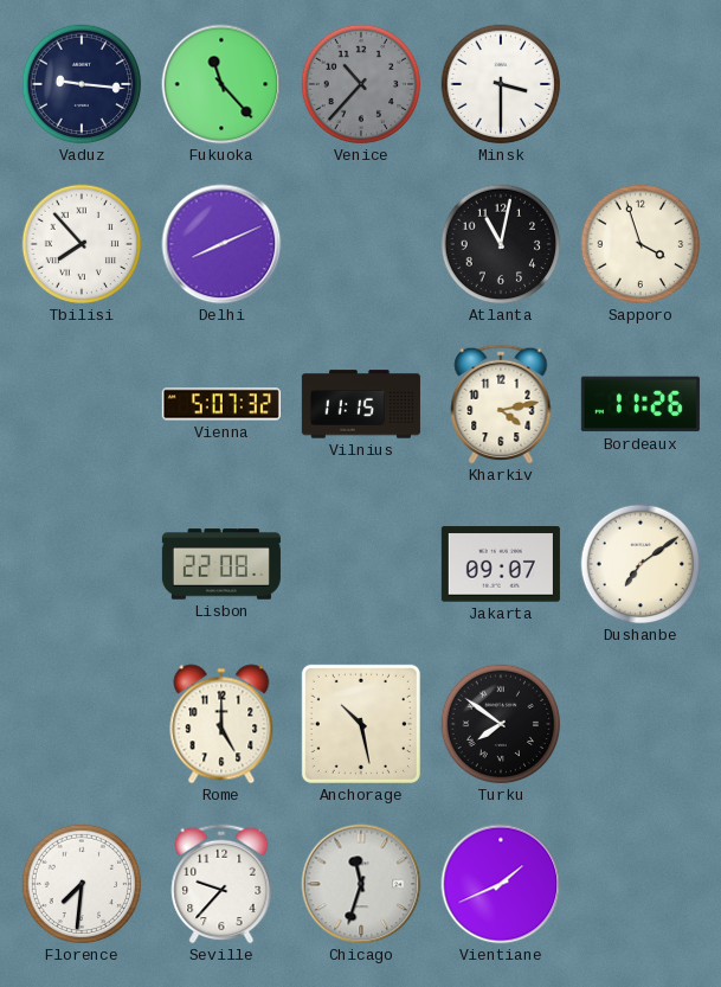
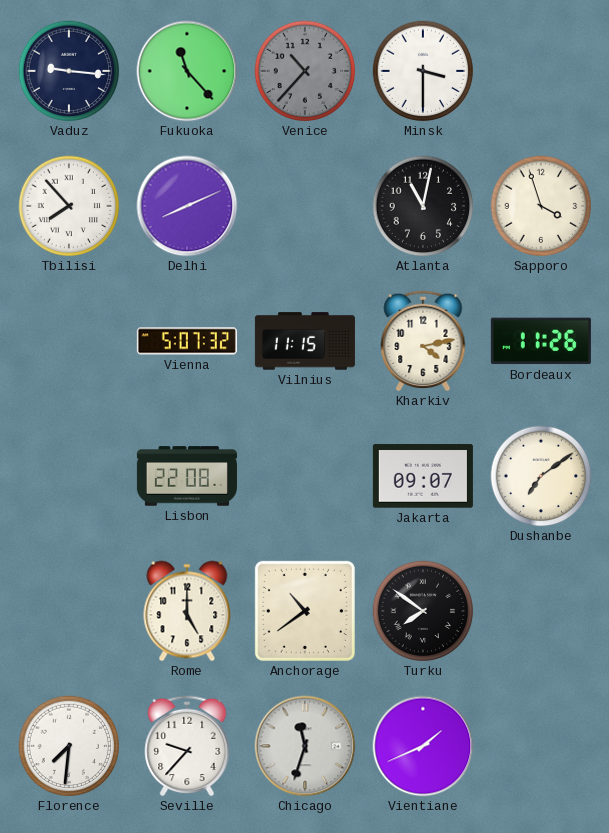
Anchorage: 10:28 -> 10:39 (305, 611)
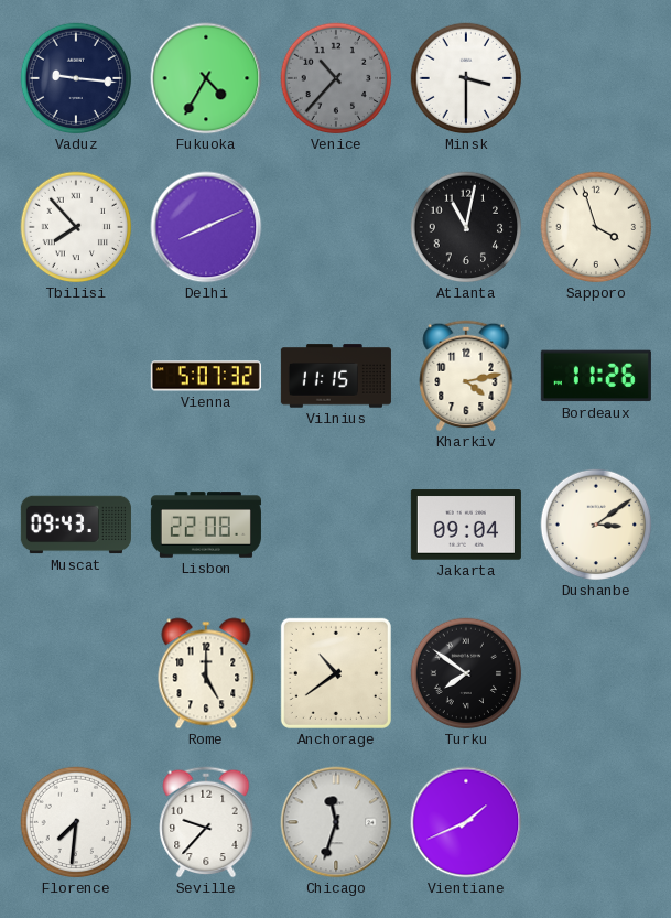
Fukuoka: 11:23 -> 4:35 (206, 78)
Muscat: none -> 09:43 (76, 525)
Jakarta: 09:07 -> 09:04 (466, 525)
Dushanbe: 7:09 -> 3:09 (596, 525)
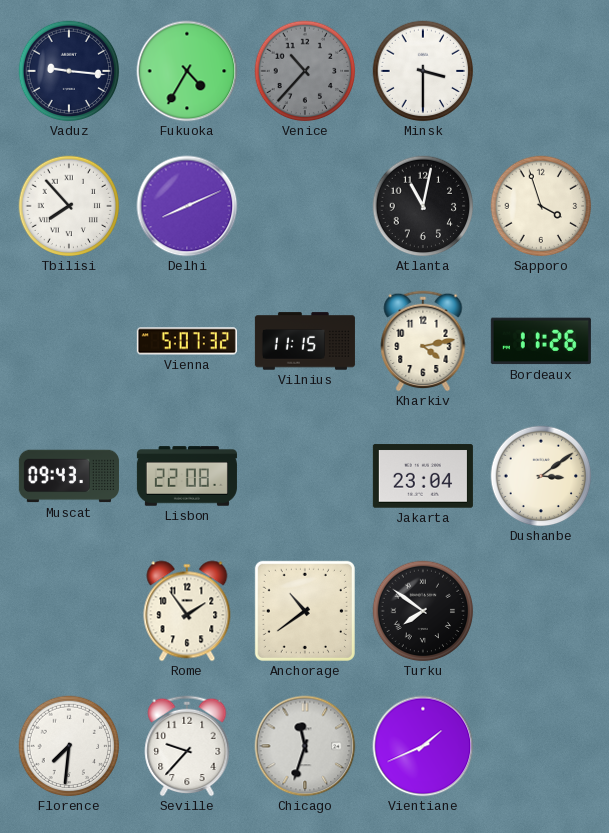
Jakarta: 09:04 -> 23:04 (423, 476)
Rome: 5:00 -> 1:54 (187, 611)
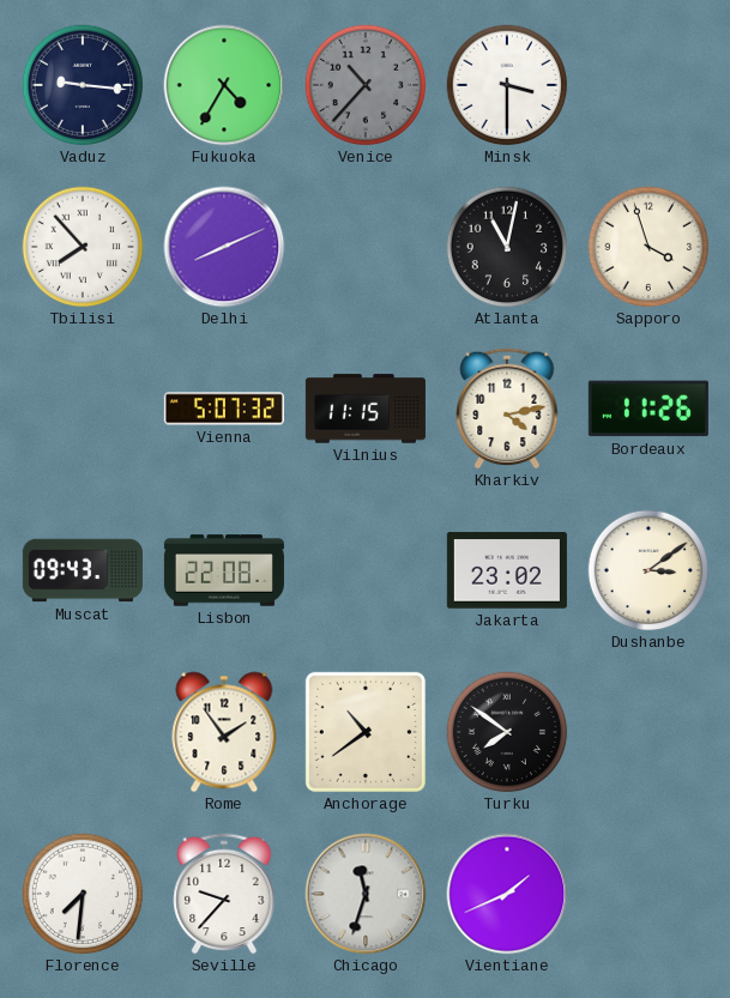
Jakarta: 23:04 -> 23:02 (507, 570)
